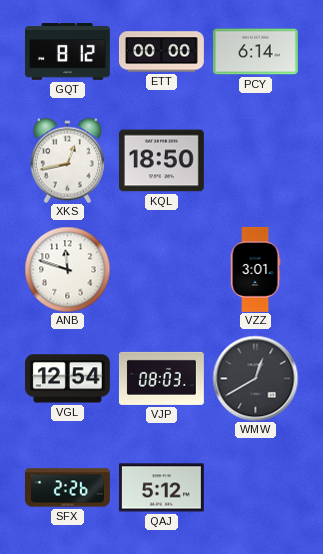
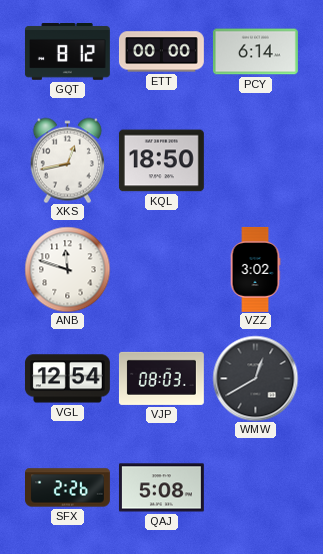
VZZ: 3:01 -> 3:02 (255, 269)
QAJ: 5:12 -> 5:08 (161, 488)
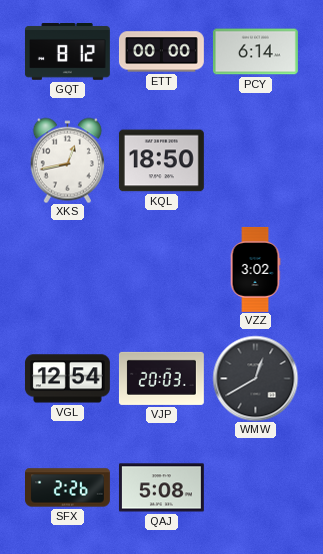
ANB: 11:48 -> none (67, 269)
VJP: 08:03 -> 20:03 (161, 378)
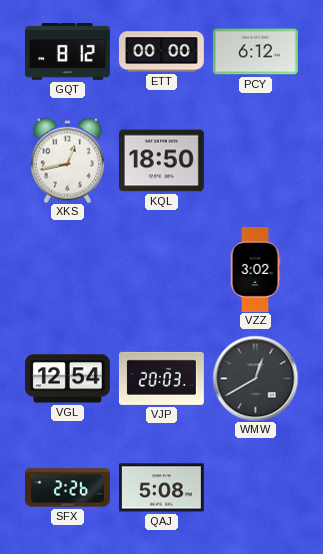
PCY: 6:14 -> 6:12 (255, 52)
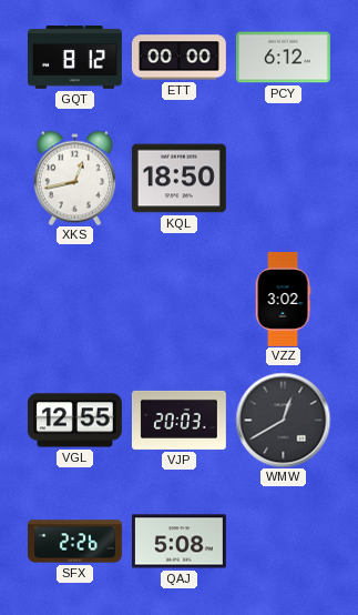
VGL: 12:54 -> 12:55 (74, 421)
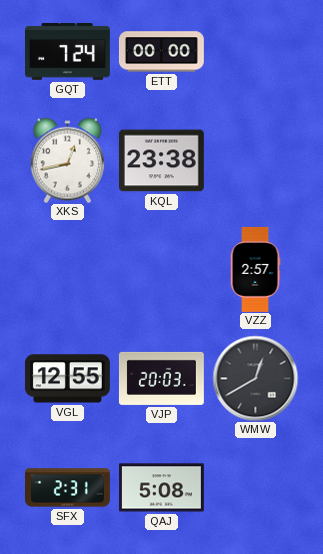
GQT: 8:12 -> 7:24 (67, 52)
PCY: 6:12 -> none (283, 58)
KQL: 18:50 -> 23:38 (161, 161)
VZZ: 3:02 -> 2:57 (255, 269)
SFX: 2:26 -> 2:31 (68, 488)
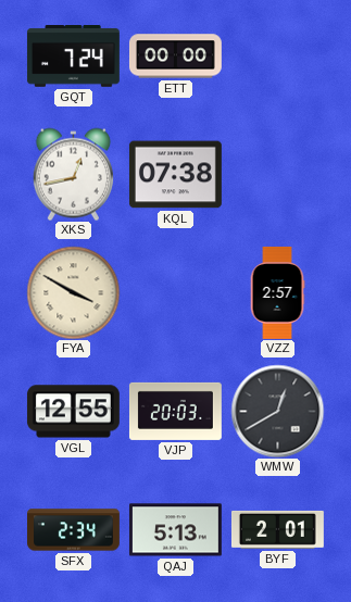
KQL: 23:38 -> 07:38 (175, 175)
FYA: none -> 3:50 (73, 292)
SFX: 2:31 -> 2:34 (74, 530)
QAJ: 5:08 -> 5:13 (175, 530)
BYF: none -> 2:01 (277, 529)
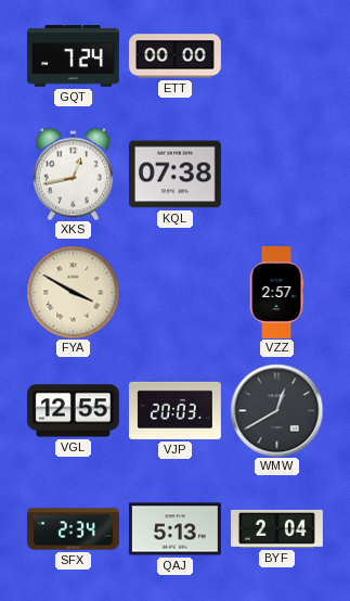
BYF: 2:01 -> 2:04 (276, 528)
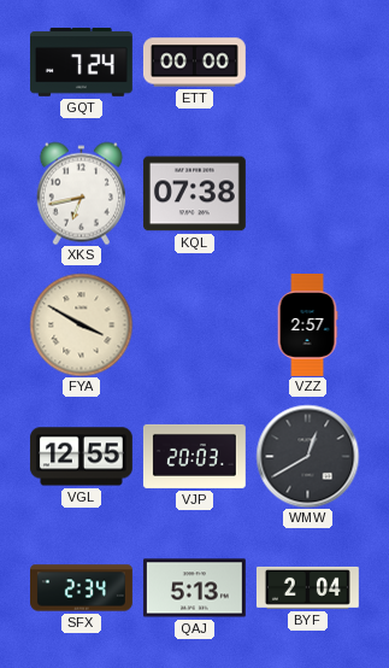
XKS: 12:43 -> 6:43 (81, 193)
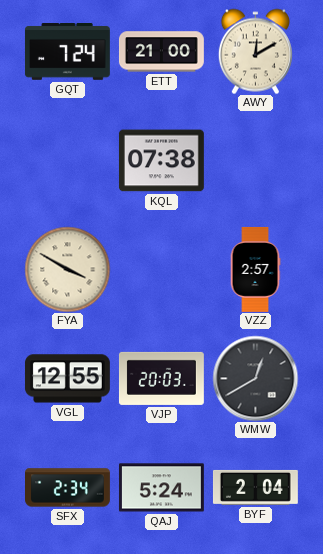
ETT: 00:00 -> 21:00 (161, 52)
AWY: none -> 12:10 (255, 51)
XKS: 6:43 -> none (81, 193)
QAJ: 5:13 -> 5:24 (161, 488)
